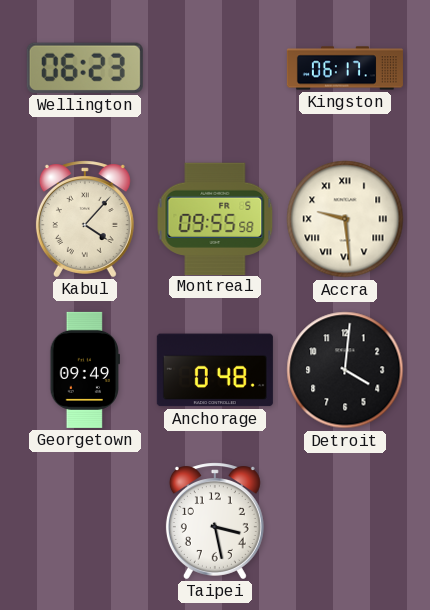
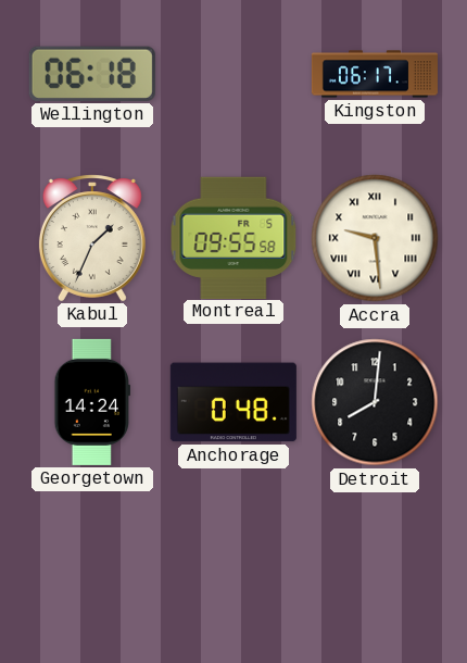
Wellington: 06:23 -> 06:18 (92, 74)
Kabul: 4:07 -> 1:34 (92, 238)
Georgetown: 09:49 -> 14:24 (91, 402)
Detroit: 4:01 -> 8:01 (375, 402)
Taipei: 3:28 -> none (215, 521)
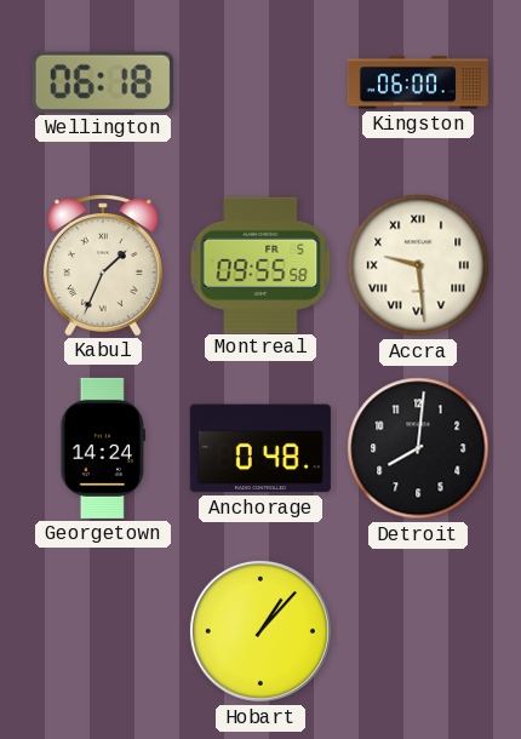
Kingston: 06:17 -> 06:00 (418, 82)
Hobart: none -> 1:07 (260, 631)
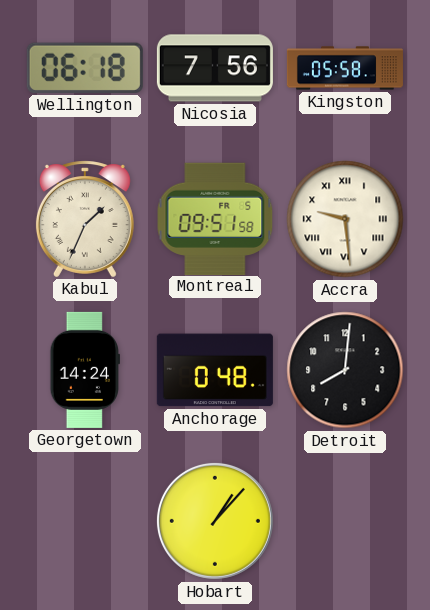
Nicosia: none -> 7:56 (215, 68)
Kingston: 06:00 -> 05:58 (345, 68)
Montreal: 09:55 -> 09:51 (215, 218)
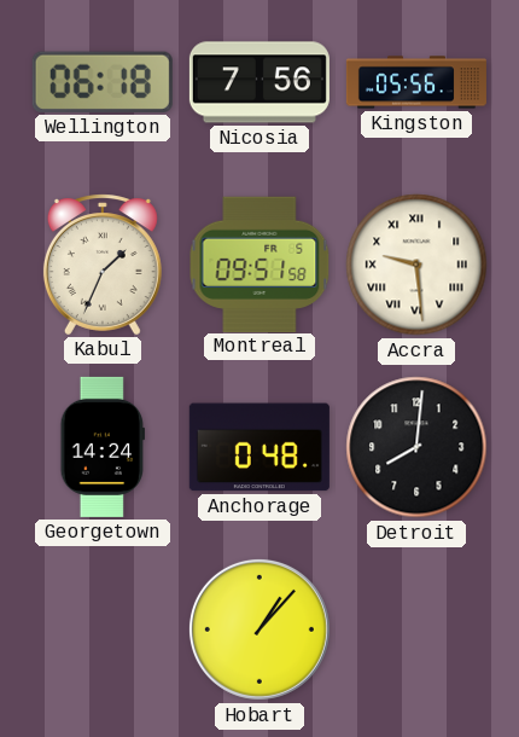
Kingston: 05:58 -> 05:56 (416, 82)
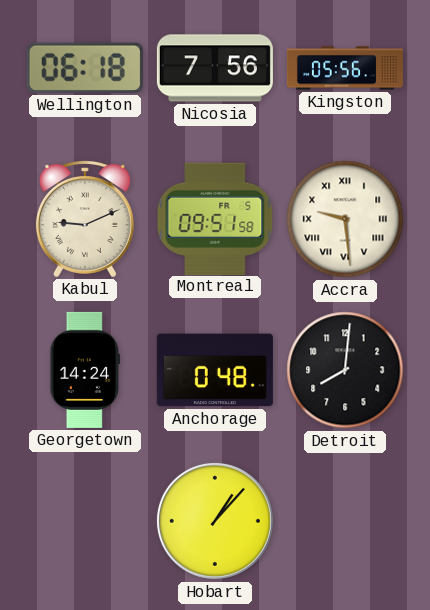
Kabul: 1:34 -> 9:11 (85, 219)
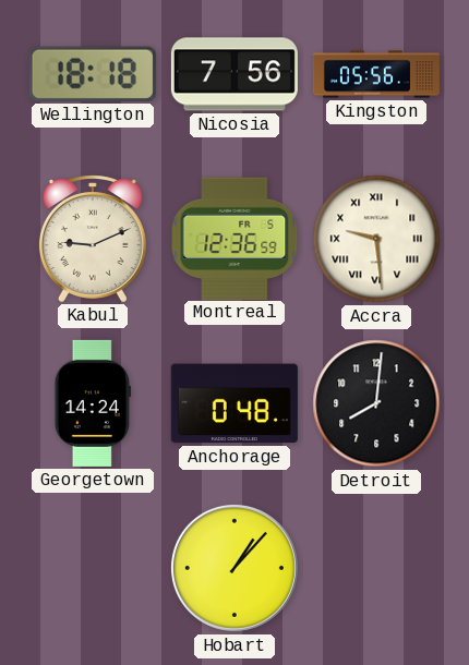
Wellington: 06:18 -> 18:18 (93, 74)
Montreal: 09:51 -> 12:36 (234, 238)
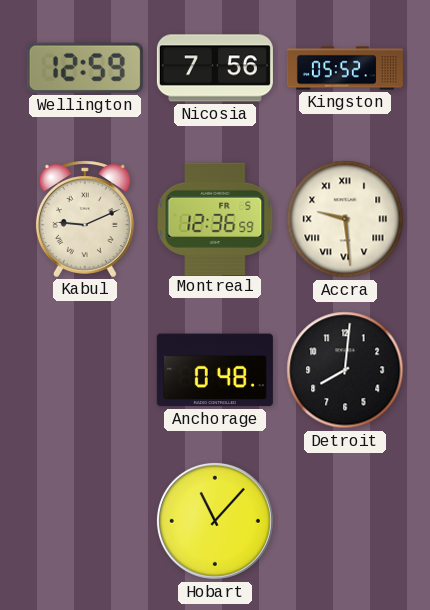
Wellington: 18:18 -> 12:59 (85, 68)
Kingston: 05:56 -> 05:52 (345, 68)
Georgetown: 14:24 -> none (92, 403)
Hobart: 1:07 -> 11:07 (215, 521)
